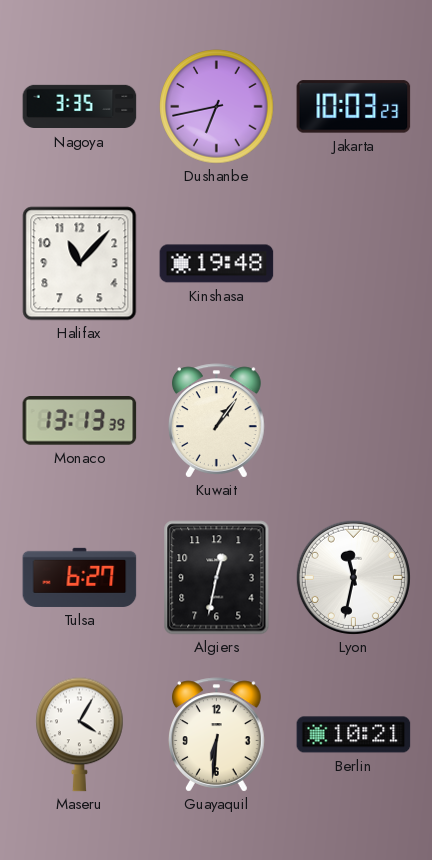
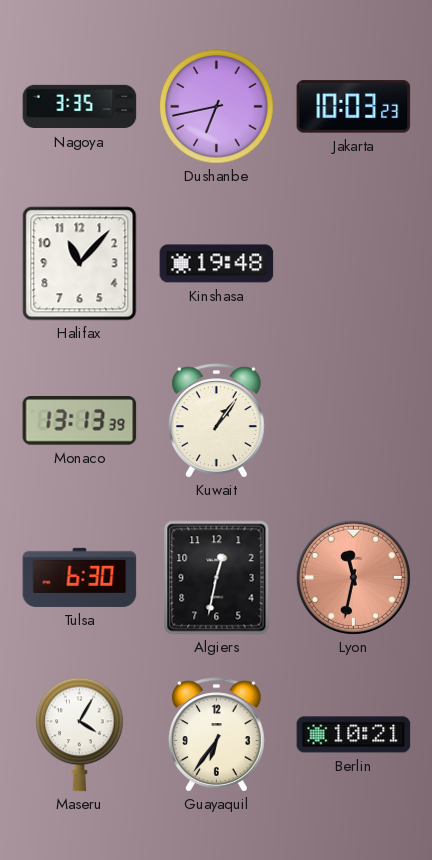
Tulsa: 6:27 -> 6:30 (80, 577)
Lyon dial: white -> salmon (353, 577)
Guayaquil: 6:31 -> 6:36 (217, 735)
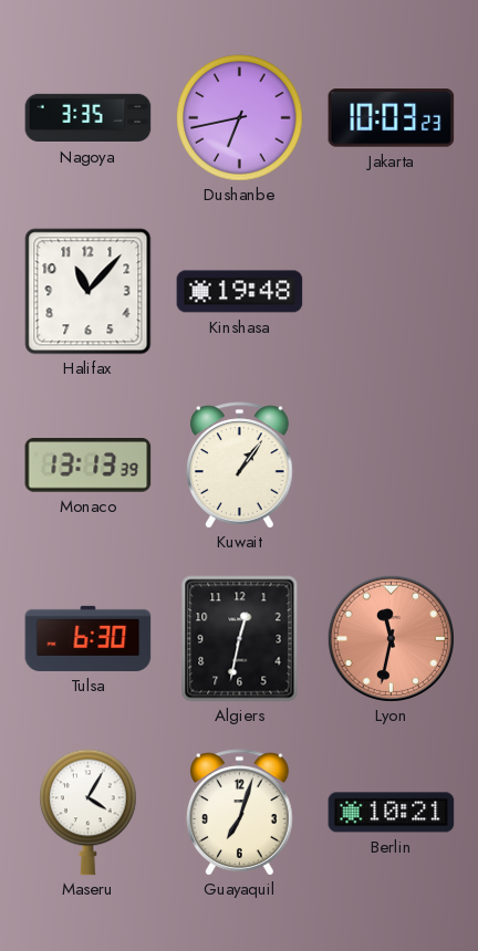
Guayaquil: 6:36 -> 7:03 (240, 813)
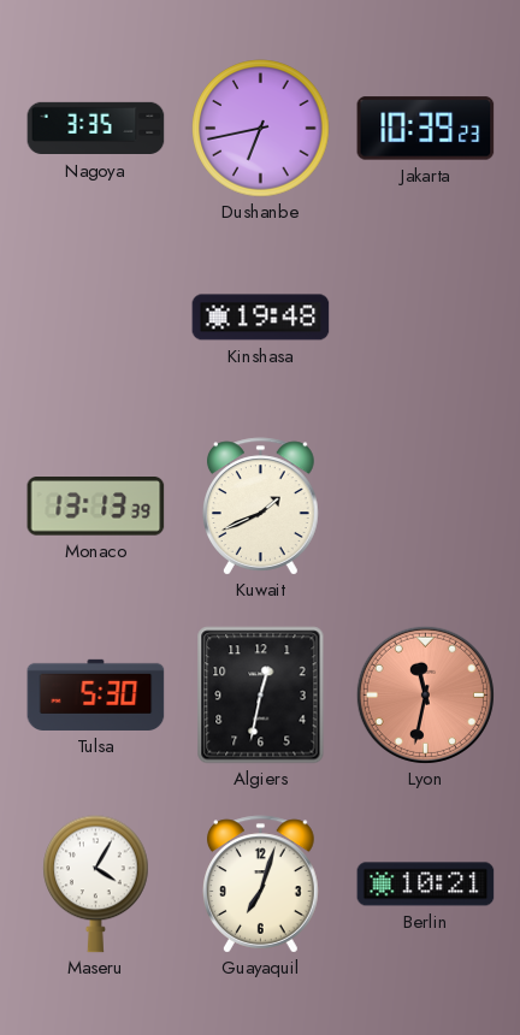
Jakarta: 10:03 -> 10:39 (426, 129)
Halifax: 11:07 -> none (89, 292)
Kuwait: 1:06 -> 1:41 (261, 507)
Tulsa: 6:30 -> 5:30 (96, 694)
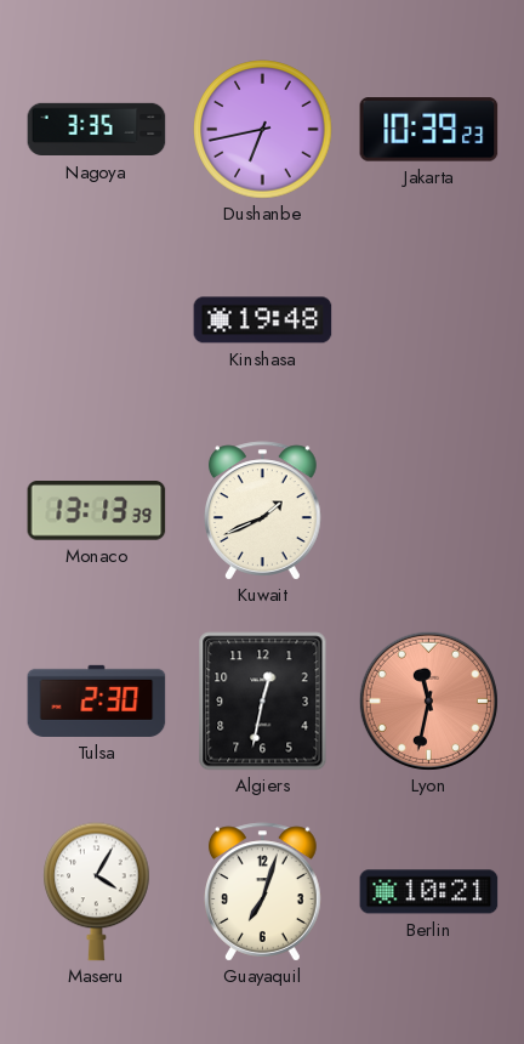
Tulsa: 5:30 -> 2:30 (97, 700)
